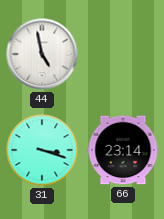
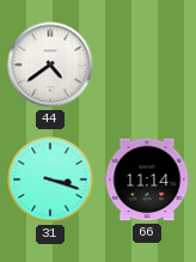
44: 4:58 -> 4:39 (50, 65)
66: 23:14 -> 11:14 (147, 179)
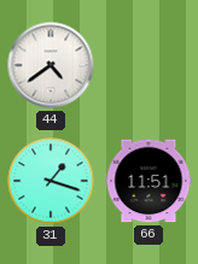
31: 3:18 -> 1:18 (51, 181)
66: 11:14 -> 11:51 (148, 181)
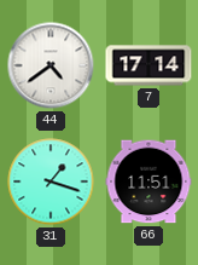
7: none -> 17:14 (148, 65)
